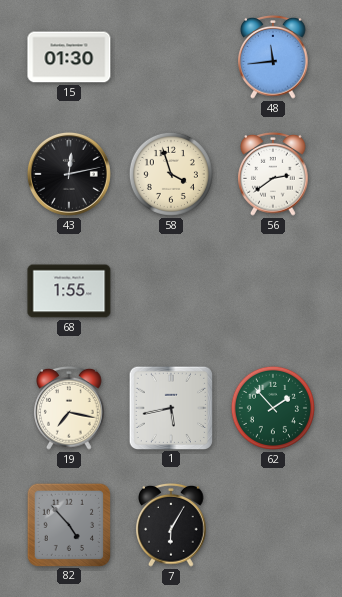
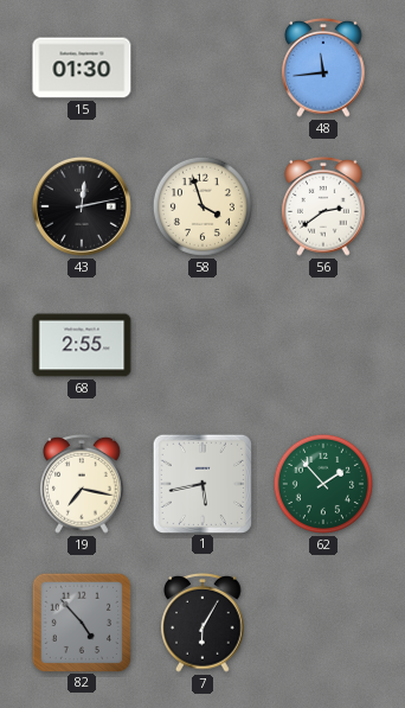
68: 1:55 -> 2:55 (82, 345)
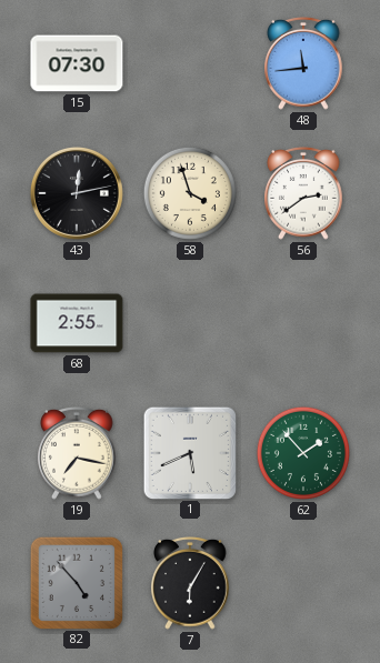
15: 01:30 -> 07:30 (77, 63)
1: 5:43 -> 5:41 (189, 452)
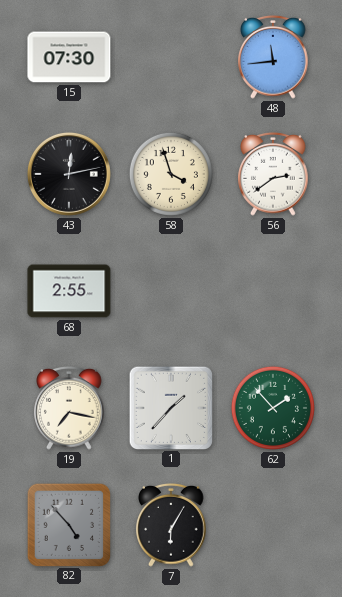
1: 5:41 -> 1:37 (170, 407)
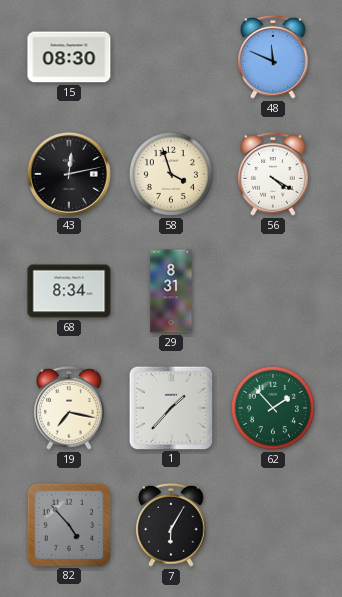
15: 07:30 -> 08:30 (69, 57)
48: 11:44 -> 11:49 (273, 58)
56: 2:39 -> 4:20 (273, 175)
68: 2:55 -> 8:34 (69, 291)
29: none -> 8:31 (171, 291)
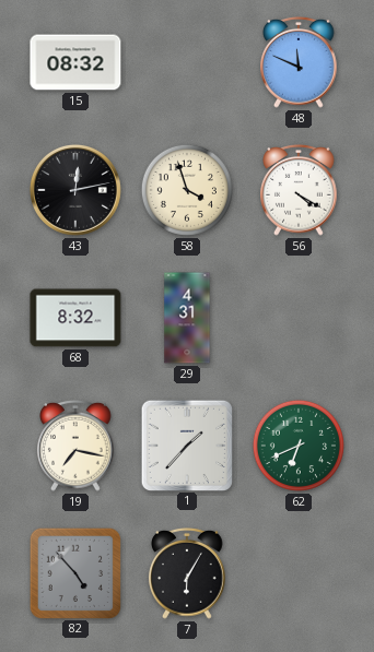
15: 08:30 -> 08:32 (75, 62)
68: 8:34 -> 8:32 (75, 318)
29: 8:31 -> 4:31 (187, 318)
62: 1:53 -> 6:41 (299, 446)
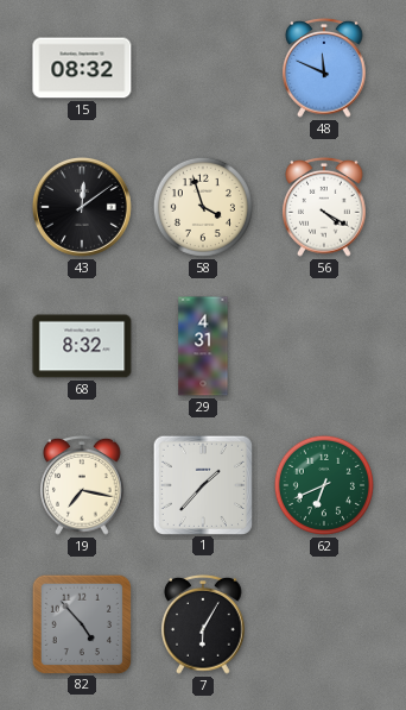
43: 12:13 -> 12:09 (82, 207)
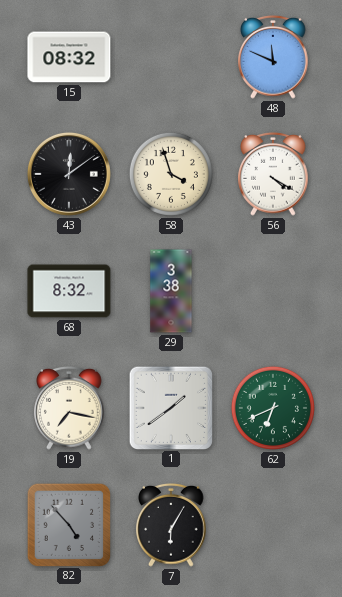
29: 4:31 -> 3:38 (171, 291)
1: 1:37 -> 1:39 (170, 407)
